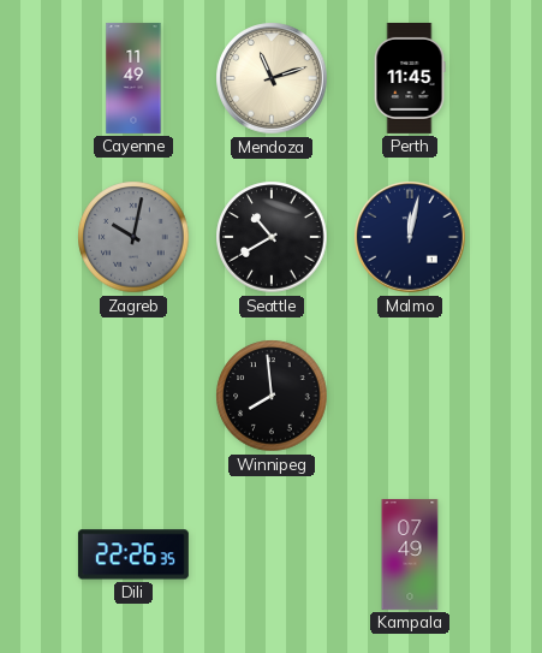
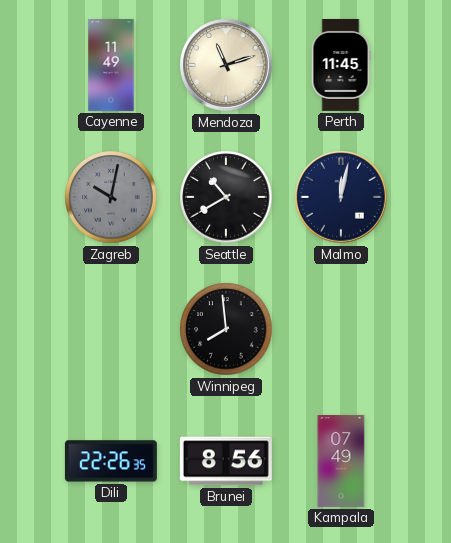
Brunei: none -> 8:56 (226, 461)
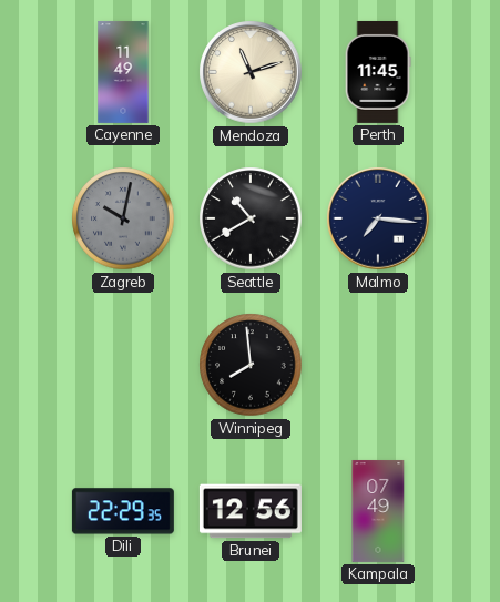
Malmo: 12:02 -> 7:16 (378, 218)
Dili: 22:26 -> 22:29 (123, 511)
Brunei: 8:56 -> 12:56 (251, 511)
